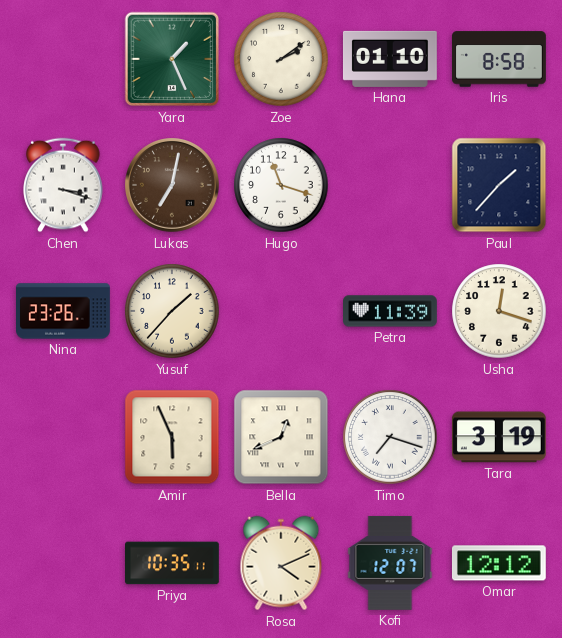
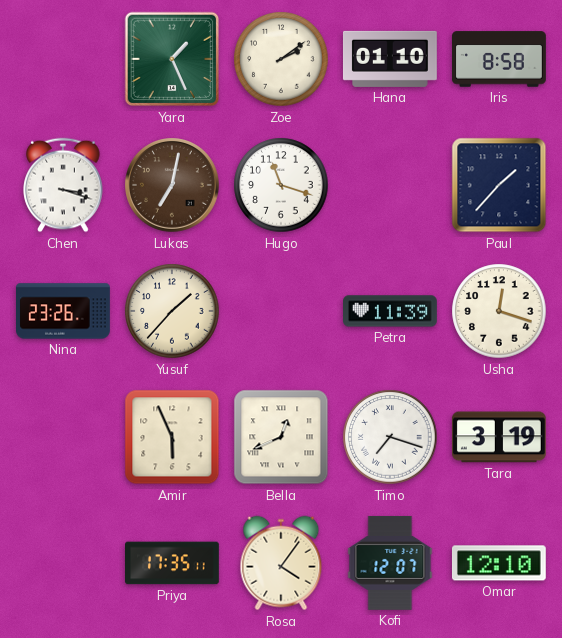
Priya: 10:35 -> 17:35 (173, 563)
Rosa: 4:11 -> 4:06 (281, 563)
Omar: 12:12 -> 12:10 (499, 563)
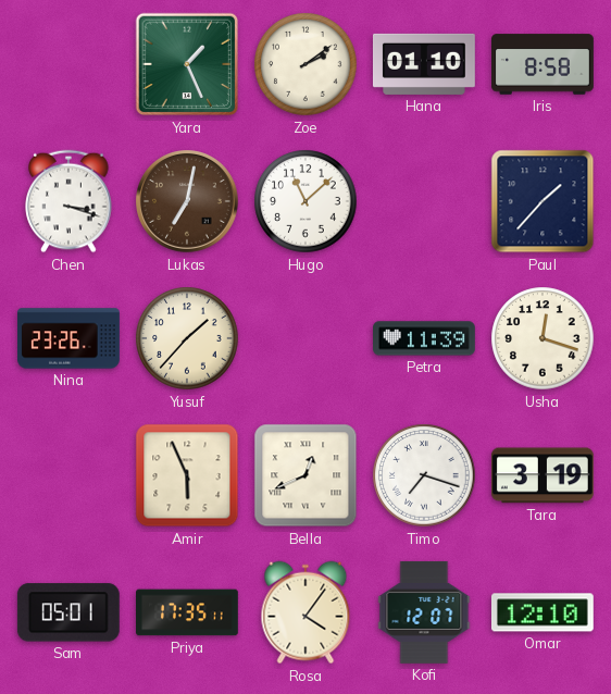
Hugo: 11:18 -> 11:08 (305, 201)
Sam: none -> 05:01 (68, 612)
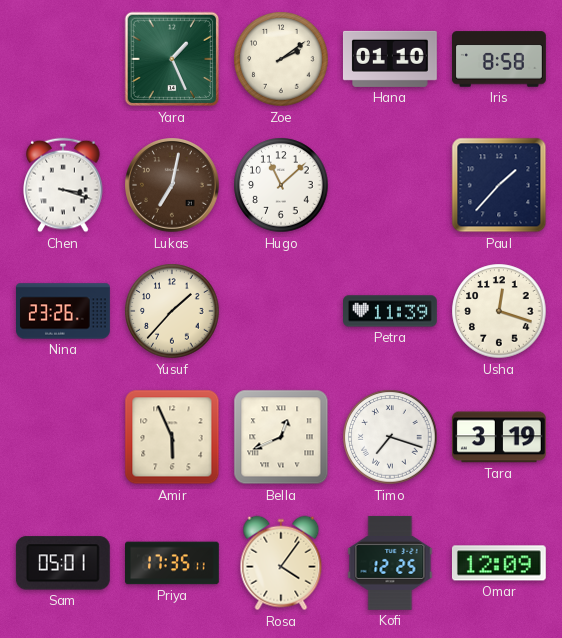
Kofi: 12:07 -> 12:25 (390, 563)
Omar: 12:10 -> 12:09 (499, 563)
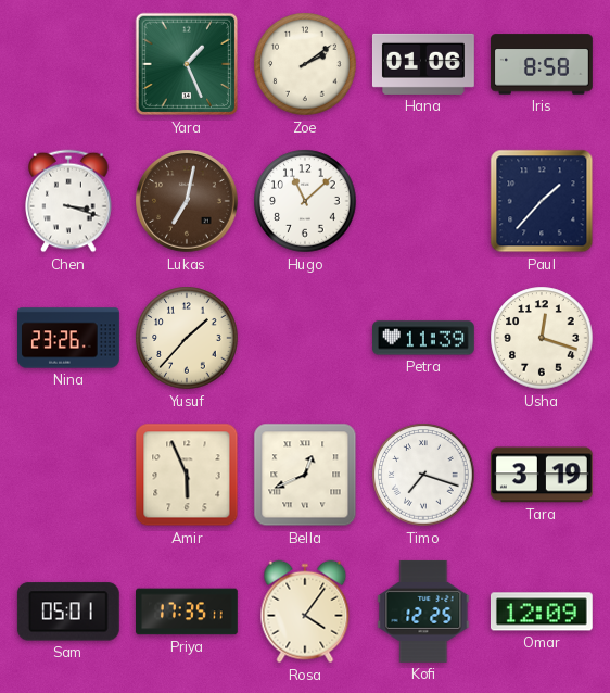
Hana: 01:10 -> 01:06 (423, 64)
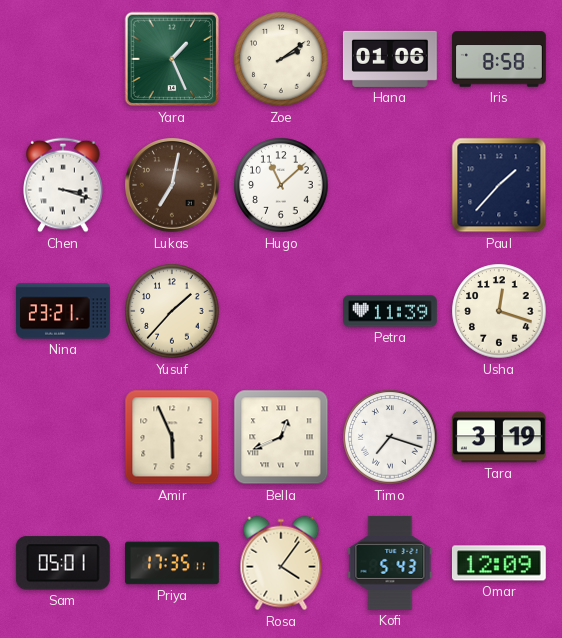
Nina: 23:26 -> 23:21 (64, 311)
Kofi: 12:25 -> 5:43 (390, 563)
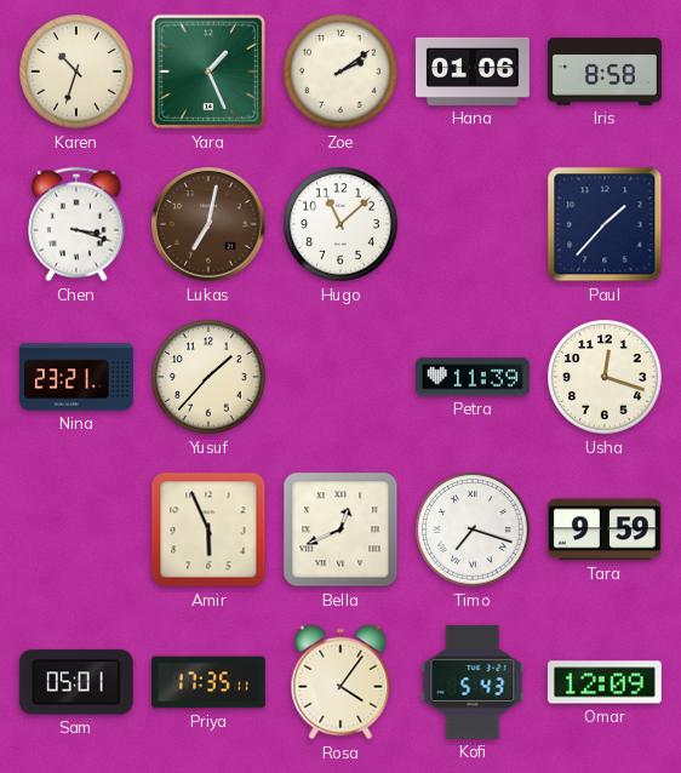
Karen: none -> 10:33 (76, 71)
Tara: 3:19 -> 9:59 (605, 529)
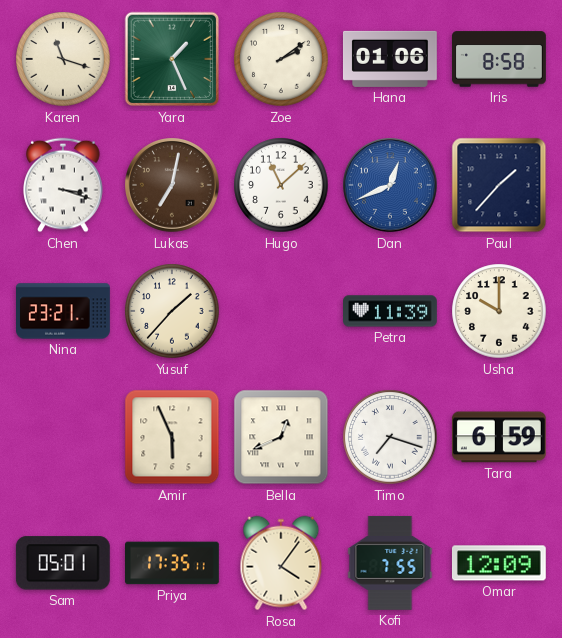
Karen: 10:33 -> 11:18 (63, 59)
Dan: none -> 12:41 (391, 186)
Usha: 12:18 -> 10:00 (499, 311)
Tara: 9:59 -> 6:59 (499, 437)
Kofi: 5:43 -> 7:55 (390, 563)
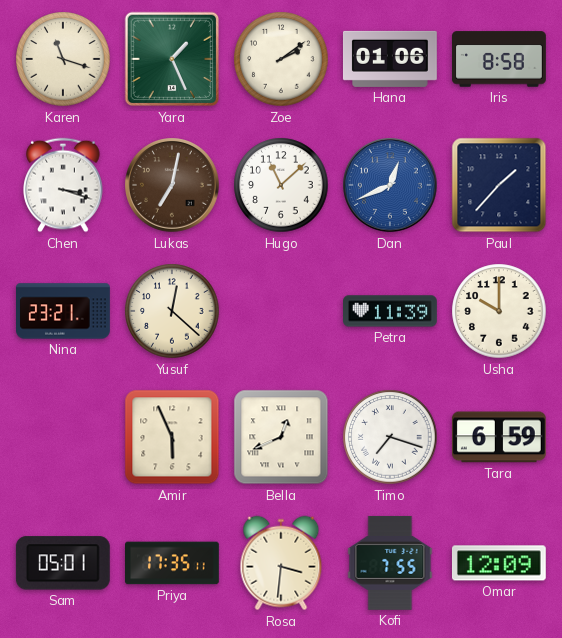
Yusuf: 1:37 -> 12:22 (172, 311)
Rosa: 4:06 -> 3:31 (281, 563)
